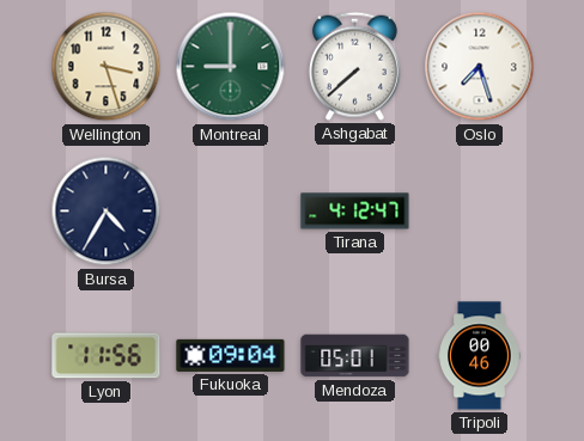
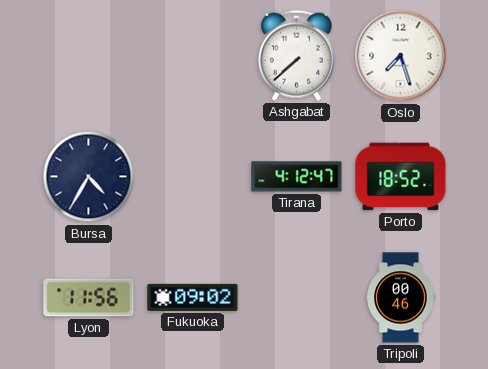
Wellington: 3:27 -> none (107, 67)
Montreal: 9:00 -> none (231, 67)
Porto: none -> 18:52 (401, 177)
Fukuoka: 09:04 -> 09:02 (193, 297)
Mendoza: 05:01 -> none (355, 356)
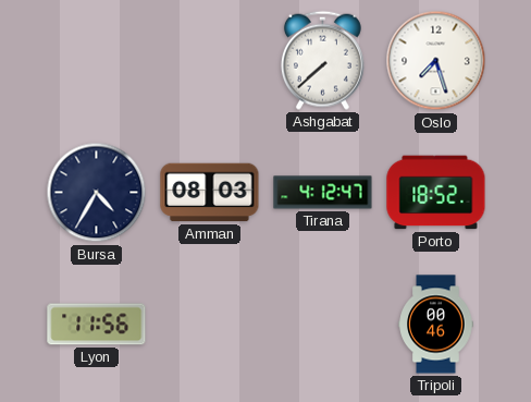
Amman: none -> 08:03 (210, 193)
Fukuoka: 09:02 -> none (193, 297)
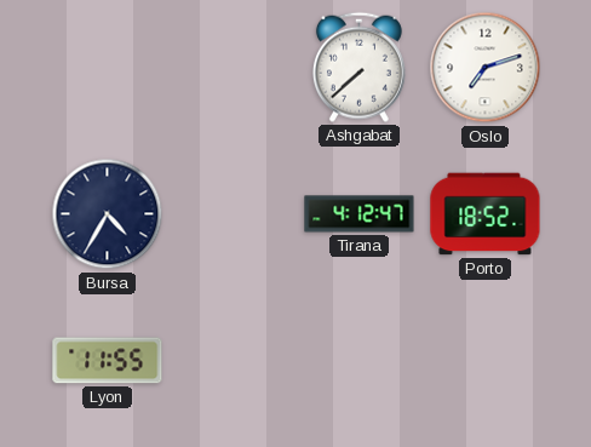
Oslo: 7:27 -> 7:12 (486, 68)
Amman: 08:03 -> none (210, 193)
Lyon: 11:56 -> 11:55 (108, 361)
Tripoli: 00:46 -> none (436, 325)
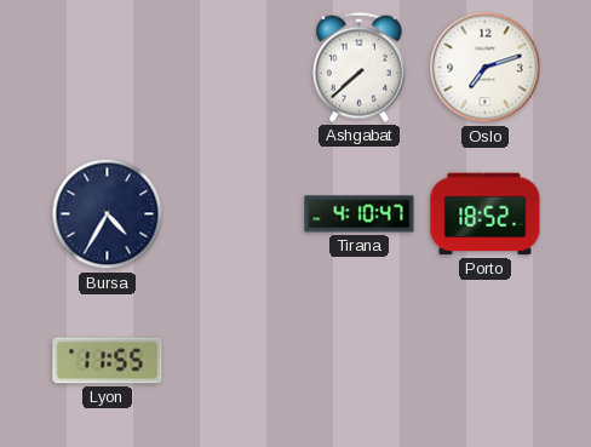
Tirana: 4:12 -> 4:10 (360, 214)
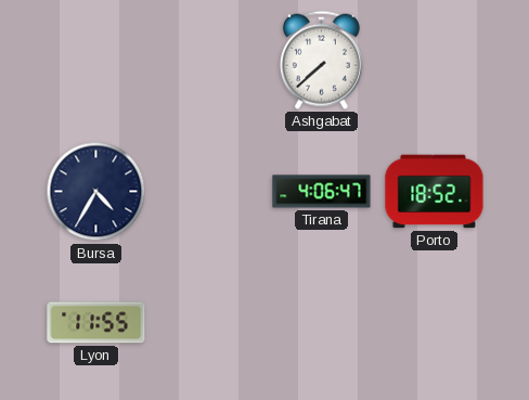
Oslo: 7:12 -> none (486, 68)
Tirana: 4:10 -> 4:06 (322, 192)
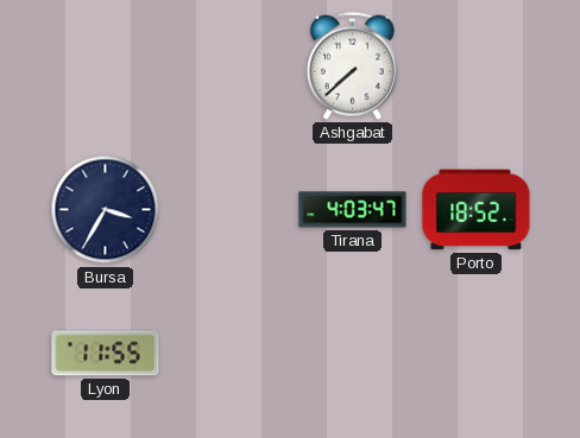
Bursa: 4:35 -> 3:35 (106, 210)
Tirana: 4:06 -> 4:03 (353, 210)
